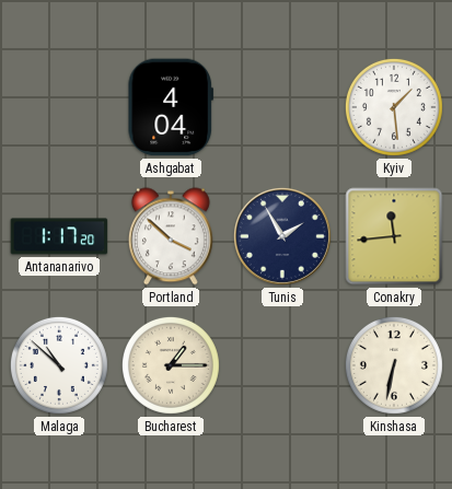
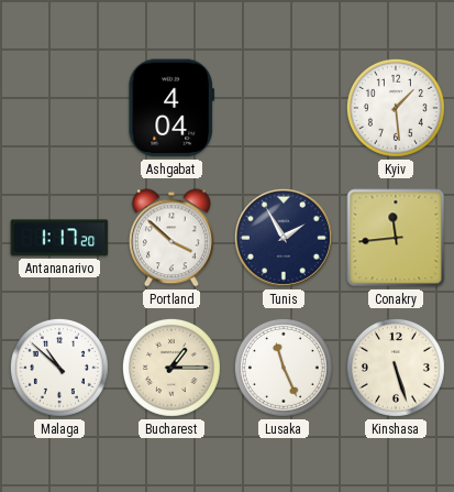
Lusaka: none -> 11:26 (284, 368)
Kinshasa: 6:32 -> 5:27 (396, 368)
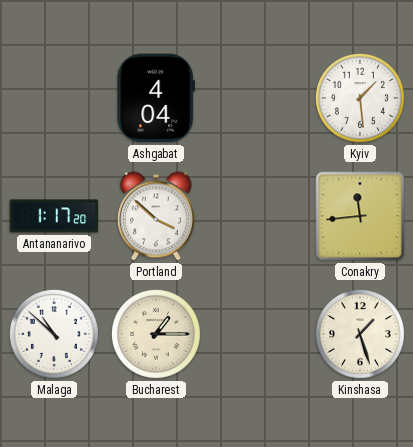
Tunis: 1:55 -> none (284, 238)
Lusaka: 11:26 -> none (284, 368)
Kinshasa: 5:27 -> 1:27 (360, 334)
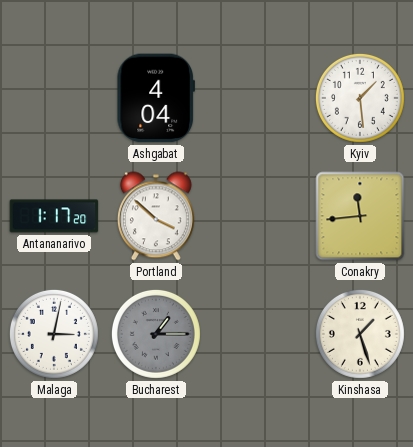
Malaga: 10:52 -> 3:02 (54, 334)
Bucharest dial: cream -> grey (156, 334)
